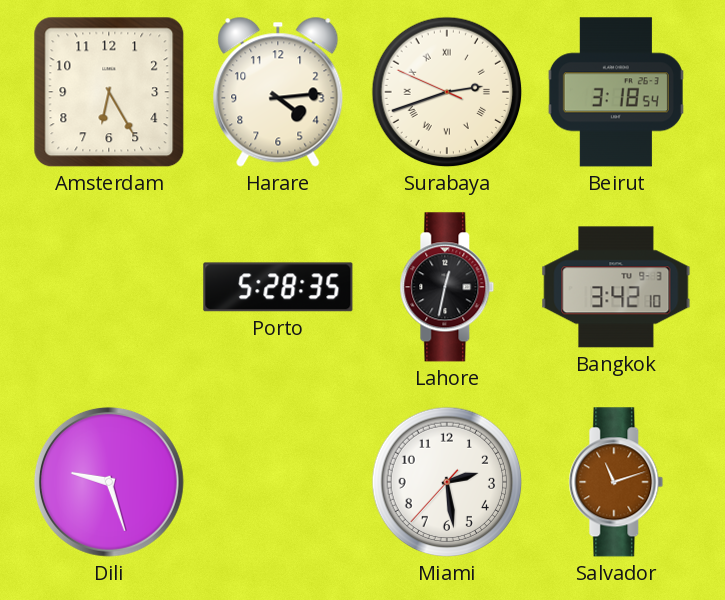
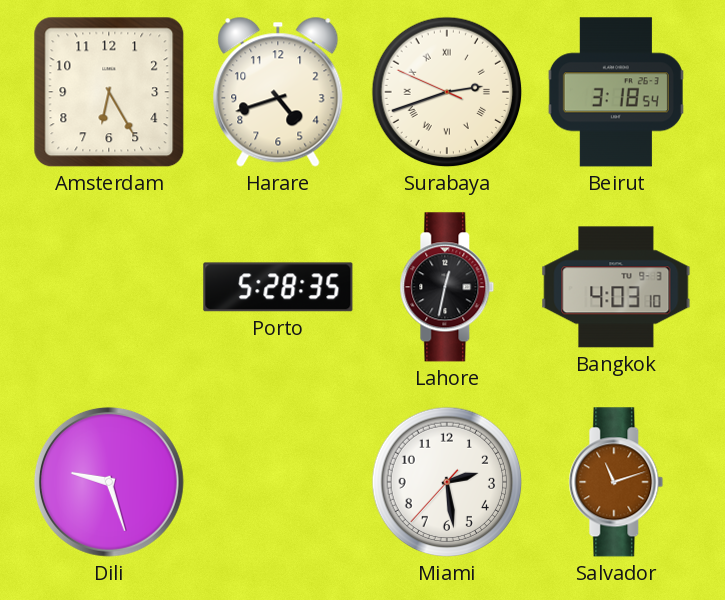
Harare: 4:14 -> 4:42 (278, 92)
Bangkok: 3:42 -> 4:03 (616, 287)
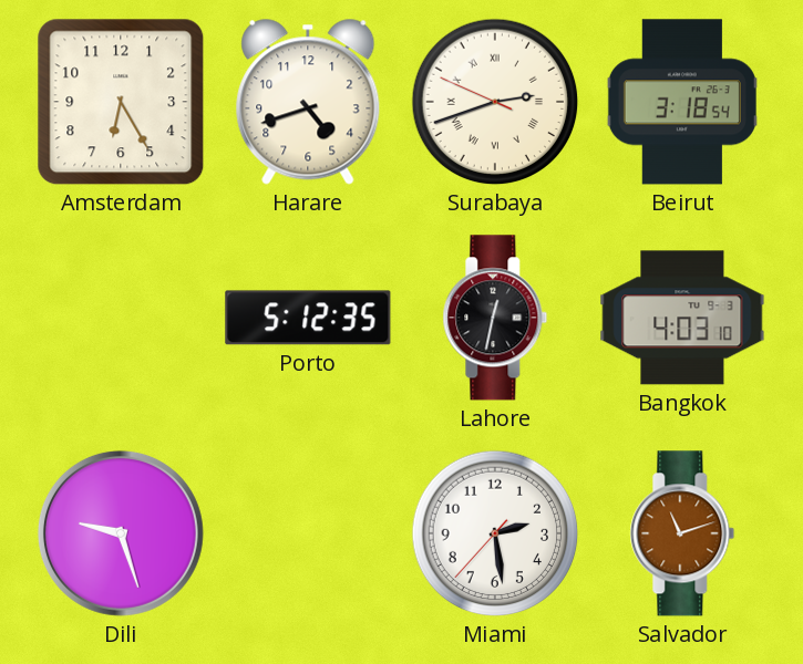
Porto: 5:28 -> 5:12 (308, 318)
